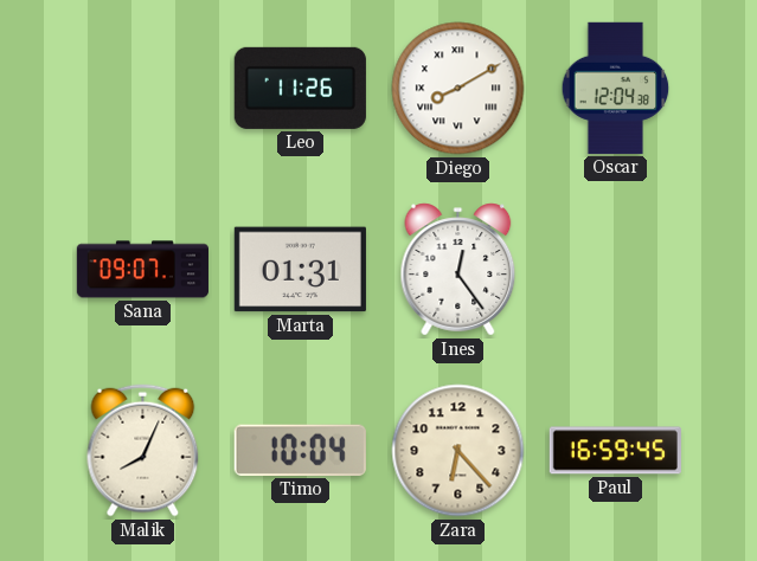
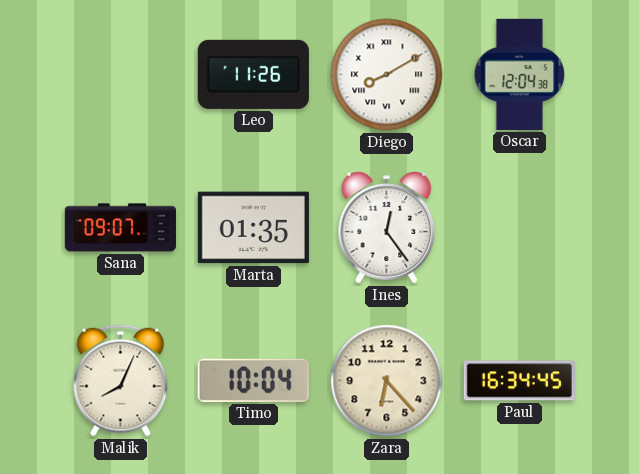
Marta: 01:31 -> 01:35 (253, 228)
Paul: 16:59 -> 16:34 (519, 381)
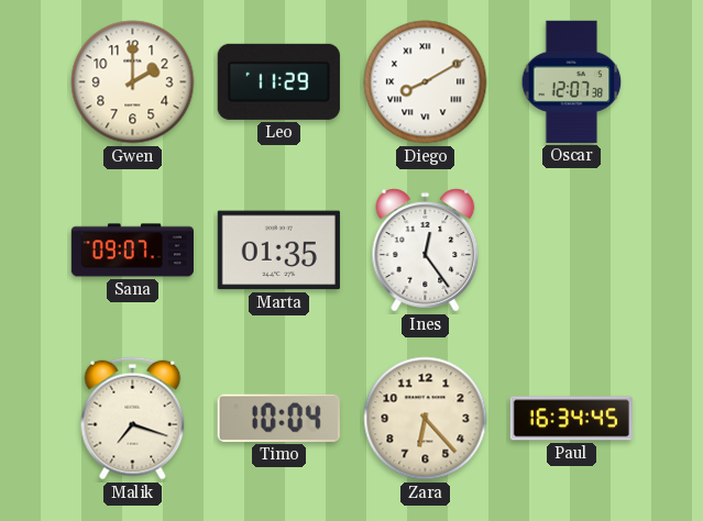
Gwen: none -> 2:00 (133, 82)
Leo: 11:26 -> 11:29 (278, 81)
Oscar: 12:04 -> 12:07 (572, 81)
Malik: 8:04 -> 7:18 (133, 419)
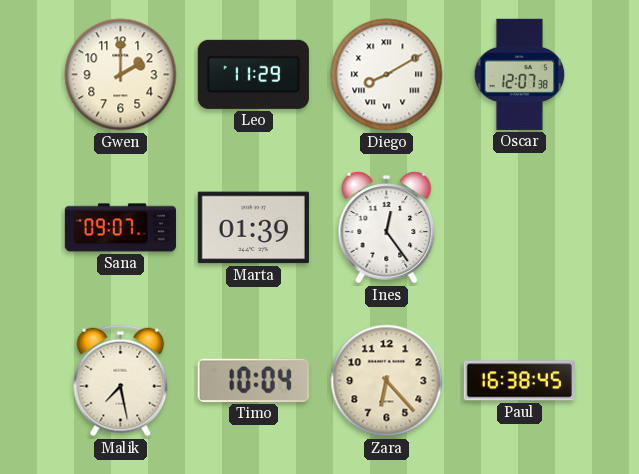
Marta: 01:35 -> 01:39 (253, 228)
Malik: 7:18 -> 7:28 (121, 381)
Paul: 16:34 -> 16:38 (519, 381)
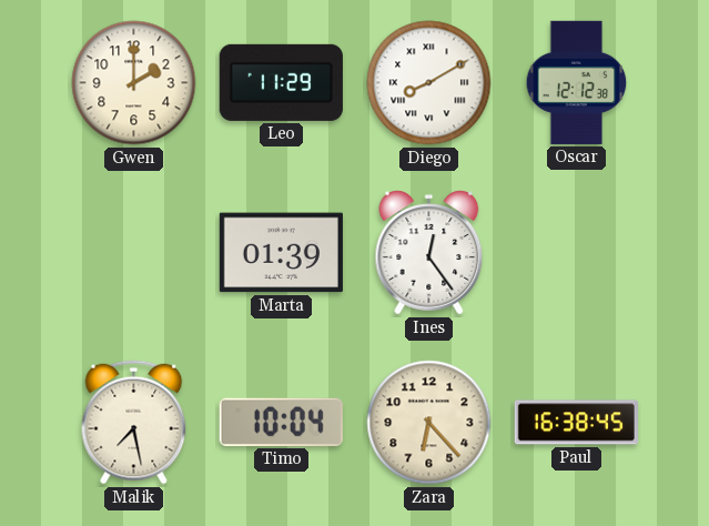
Oscar: 12:07 -> 12:12 (577, 82)
Sana: 09:07 -> none (120, 228)
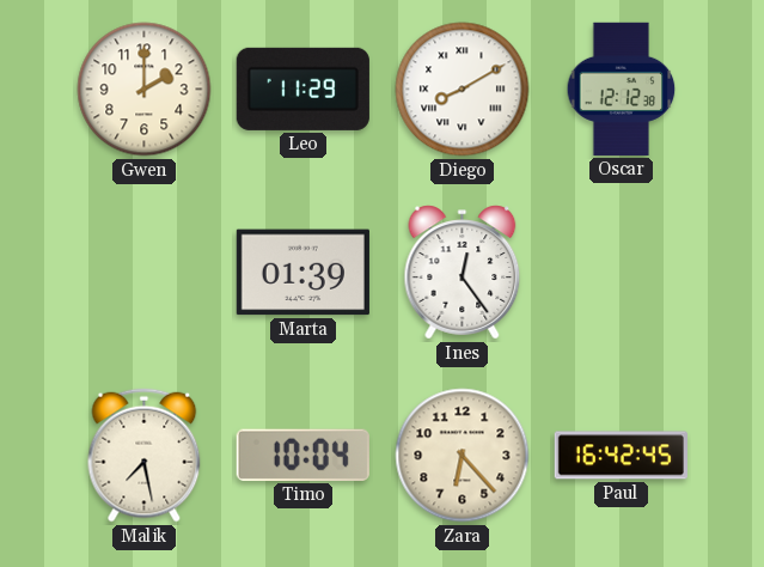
Paul: 16:38 -> 16:42 (621, 456)
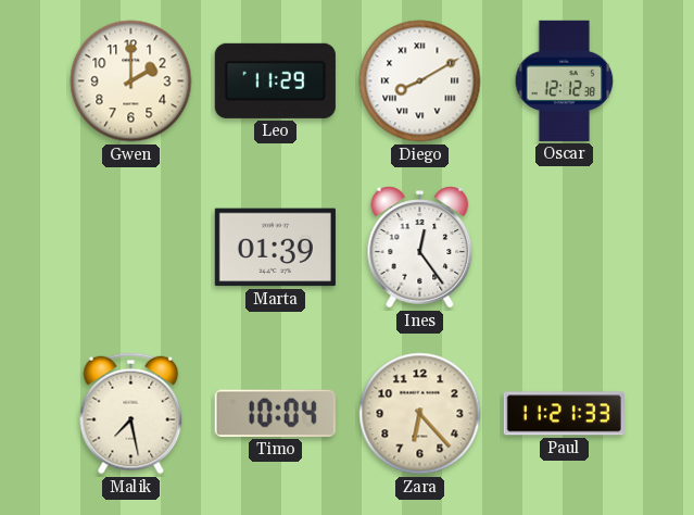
Paul: 16:42 -> 11:21 (564, 414)
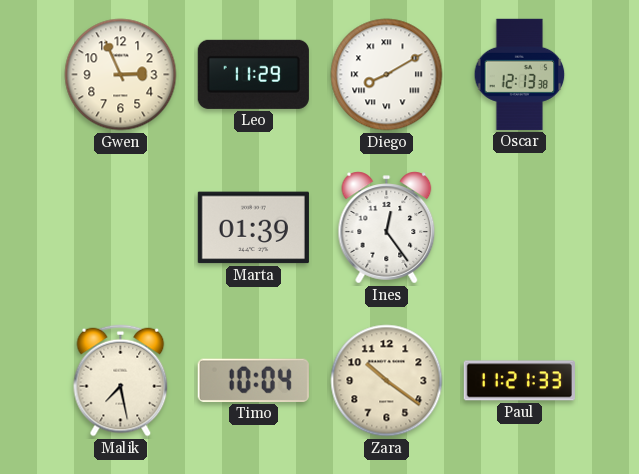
Gwen: 2:00 -> 2:56 (121, 75)
Oscar: 12:12 -> 12:13 (520, 74)
Zara: 6:23 -> 10:21 (387, 381)
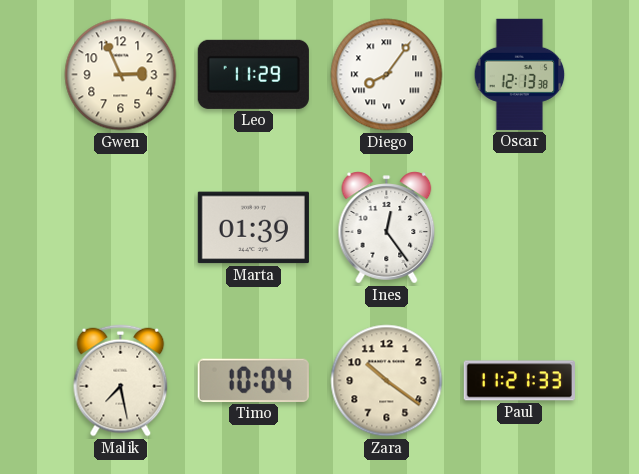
Diego: 8:10 -> 8:06 (387, 75)
